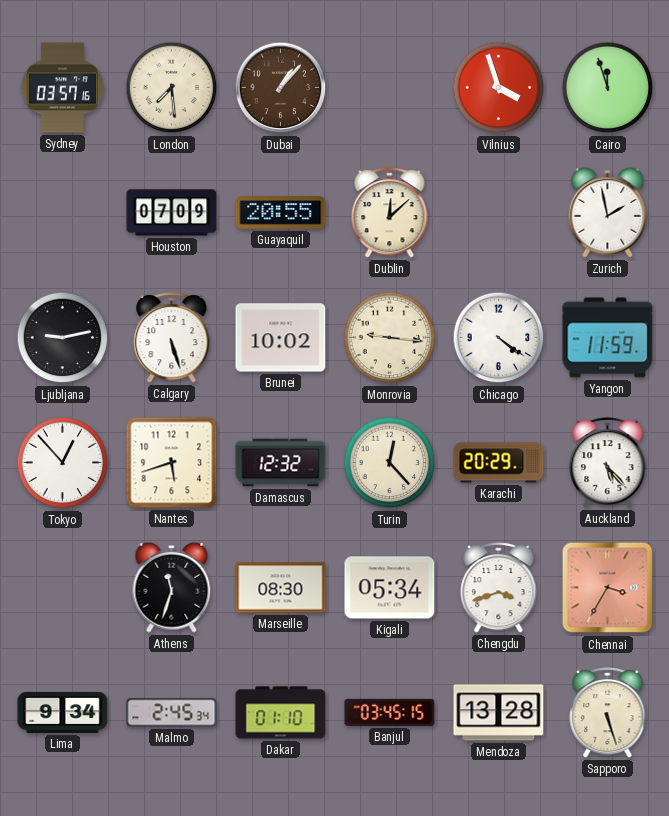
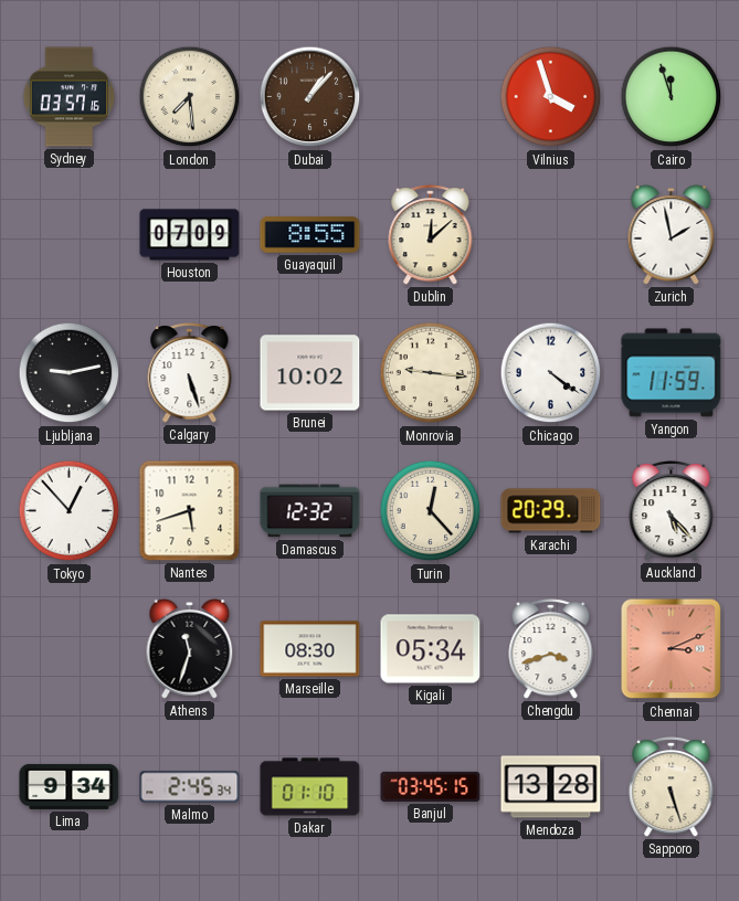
Guayaquil: 20:55 -> 8:55 (310, 235)
Chennai: 3:35 -> 3:11 (672, 649)
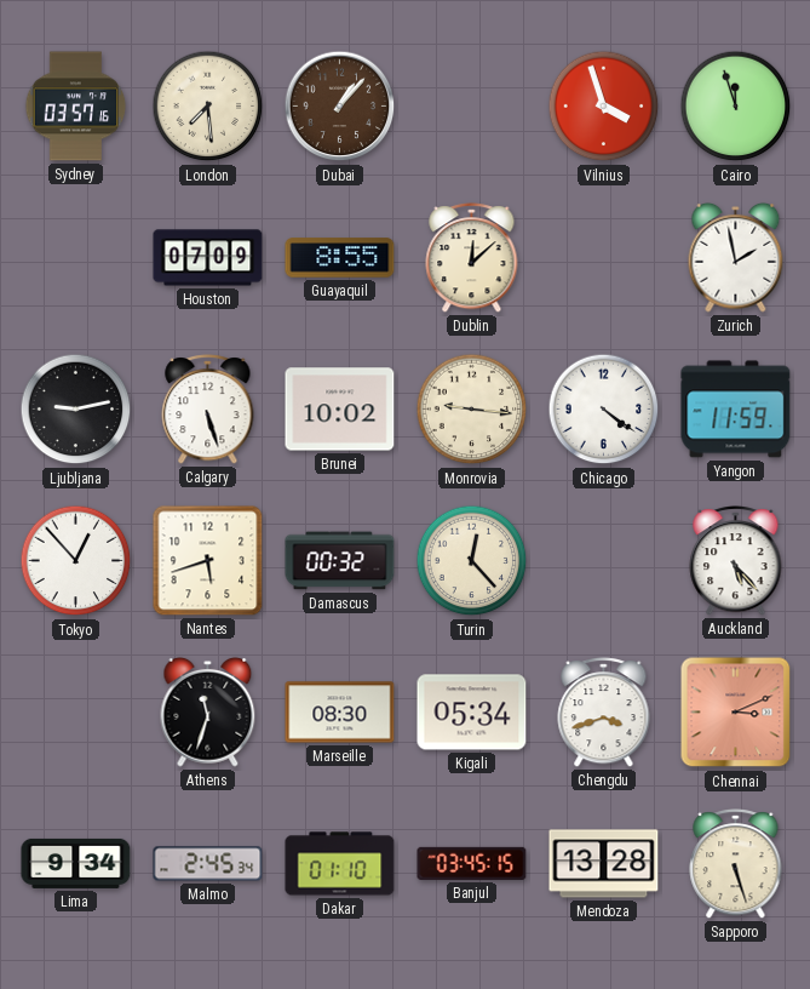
Damascus: 12:32 -> 00:32 (340, 561)
Karachi: 20:29 -> none (551, 511)
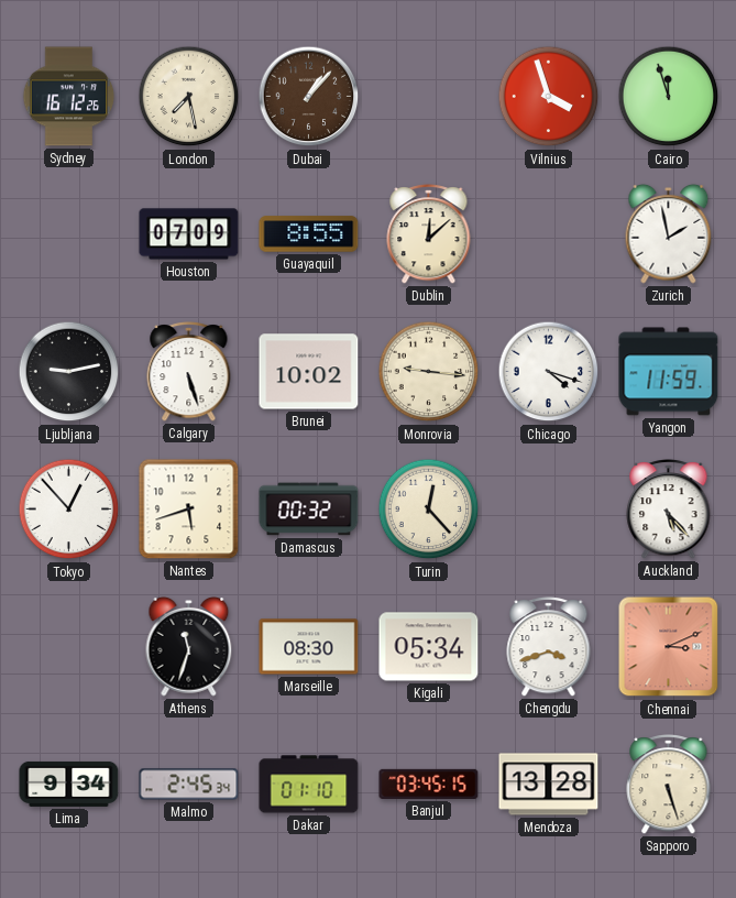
Sydney: 03:57 -> 16:12 (69, 97)
London: 7:29 -> 7:28 (189, 97)
Chicago: 4:21 -> 4:18 (549, 372)
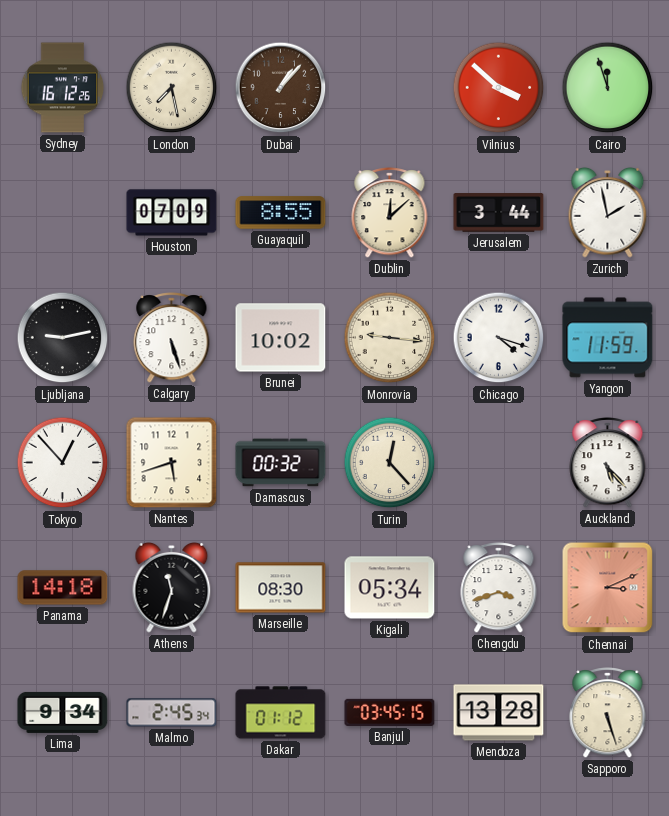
Vilnius: 3:57 -> 3:52 (499, 88)
Jerusalem: none -> 3:44 (499, 213)
Panama: none -> 14:18 (63, 588)
Dakar: 01:10 -> 01:12 (281, 713)
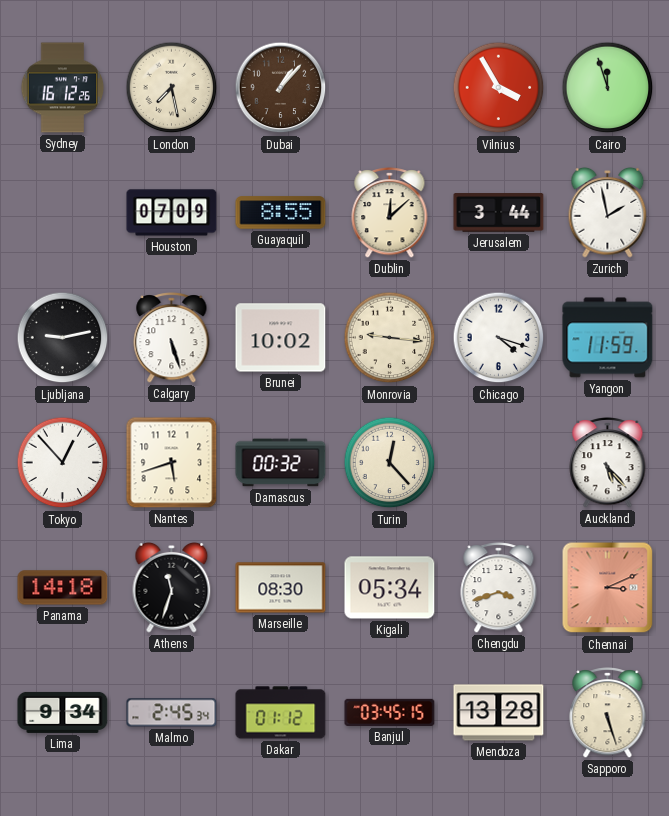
Vilnius: 3:52 -> 3:55 (499, 88)
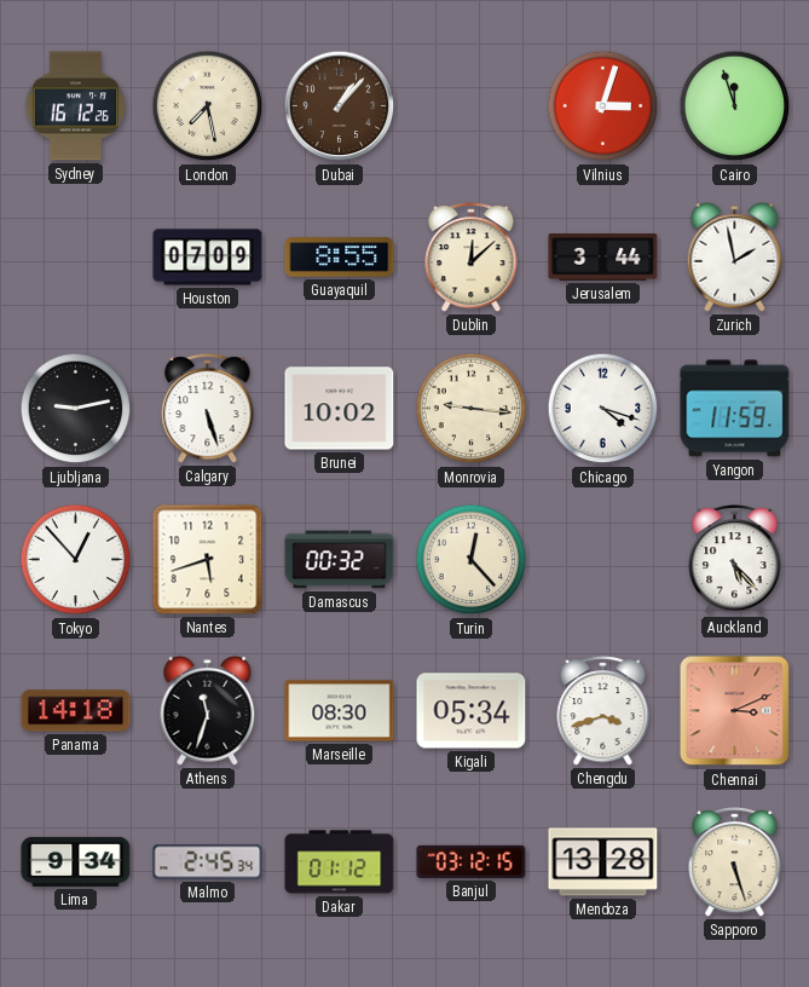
Vilnius: 3:55 -> 3:03 (603, 106)
Banjul: 03:45 -> 03:12 (472, 861)
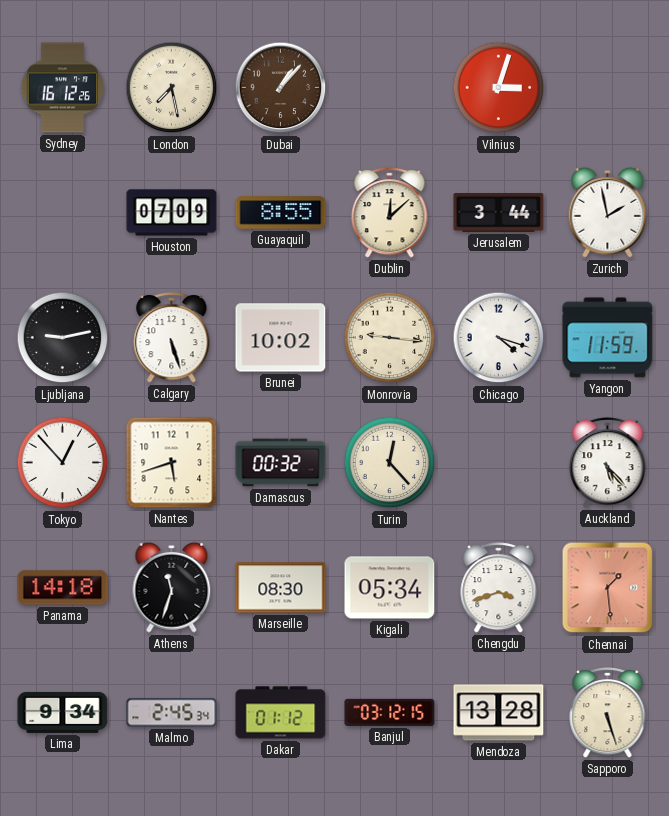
Cairo: 11:57 -> none (735, 106)
Chennai: 3:11 -> 1:29 (608, 588)
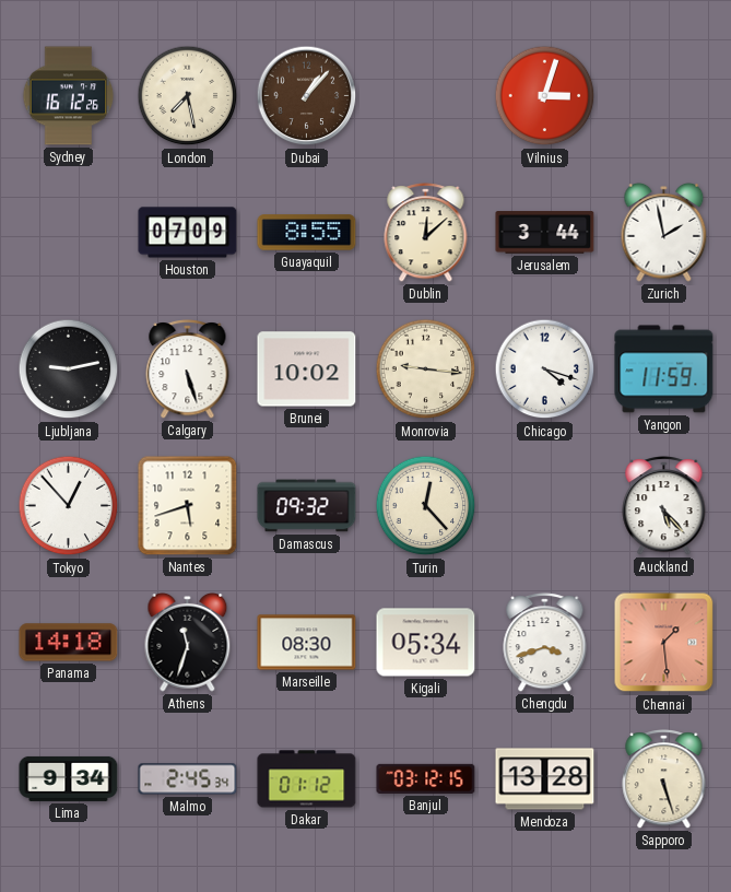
Damascus: 00:32 -> 09:32 (307, 506)
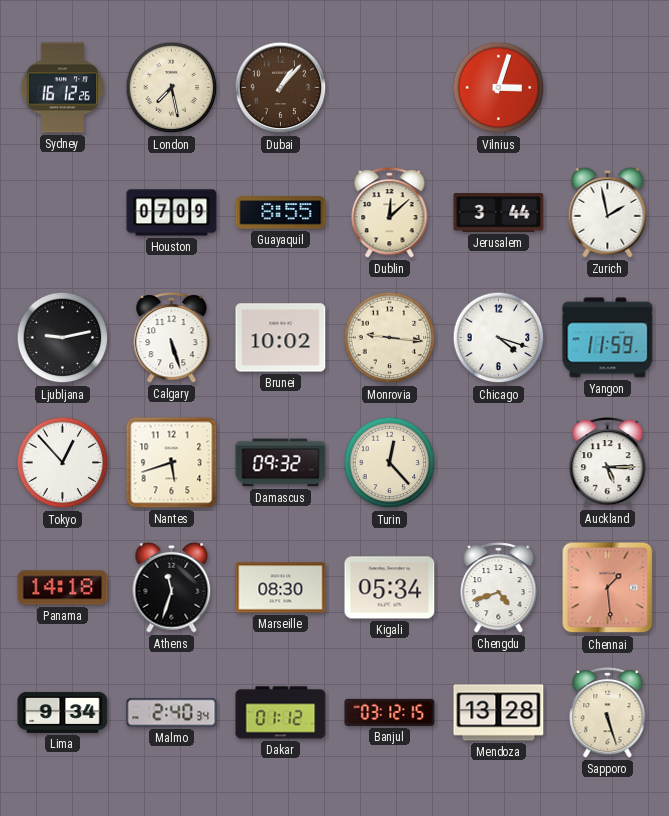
Auckland: 5:23 -> 5:15 (608, 463)
Chengdu: 3:42 -> 4:42 (499, 588)
Malmo: 2:45 -> 2:40 (172, 713)
